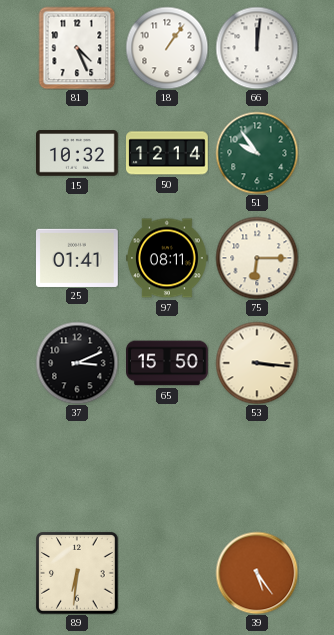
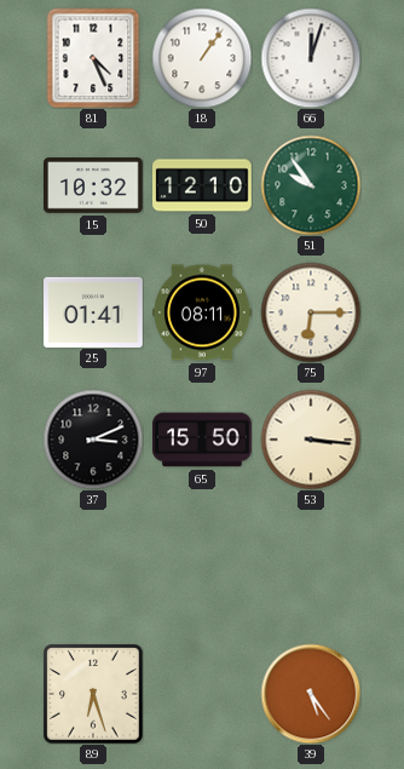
66: 12:01 -> 12:03 (311, 58)
50: 12:14 -> 12:10 (203, 185)
89: 6:31 -> 6:27 (93, 694)
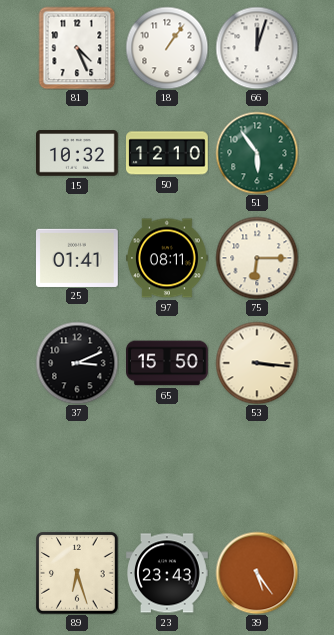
51: 9:54 -> 5:54 (257, 153)
23: none -> 23:43 (168, 573)
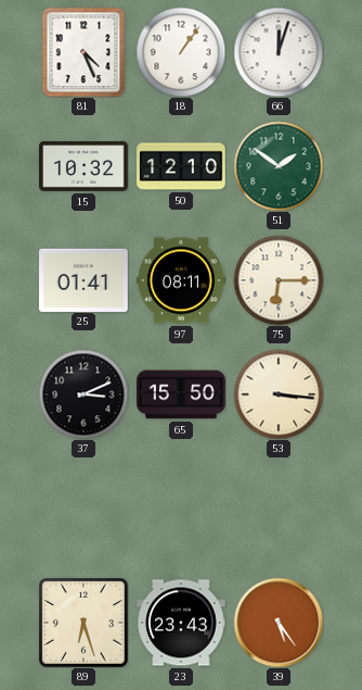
51: 5:54 -> 1:51 (279, 166)
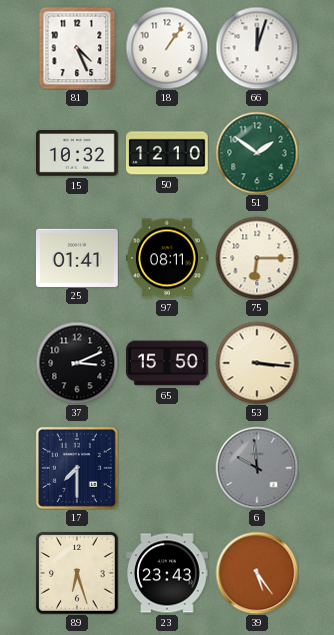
17: none -> 7:30 (77, 468)
6: none -> 9:59 (257, 468)
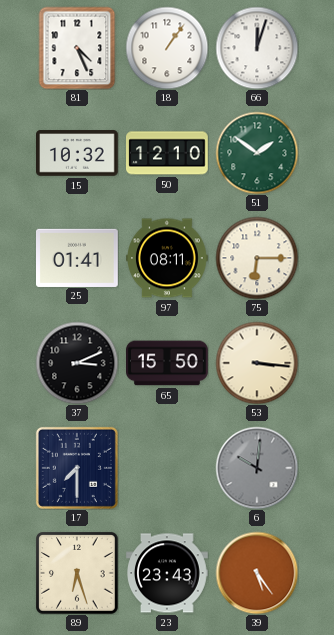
6: 9:59 -> 10:01 (257, 468)
